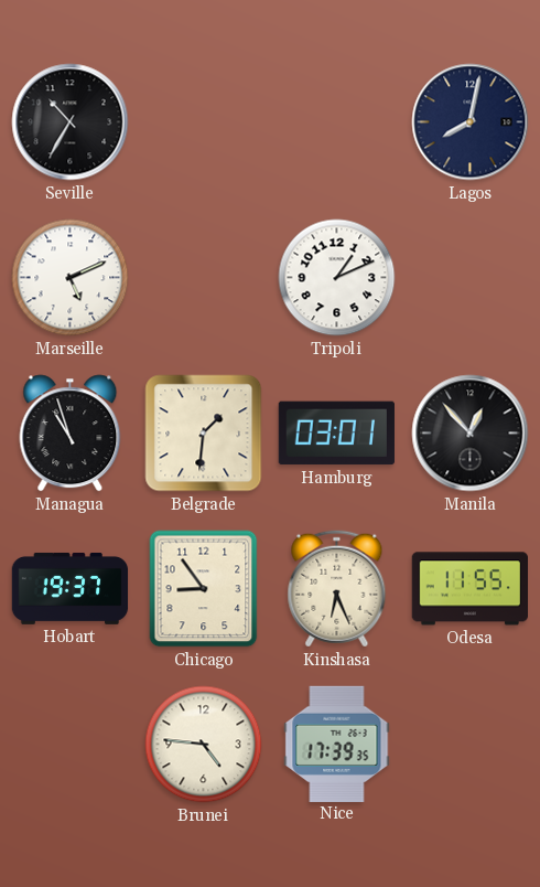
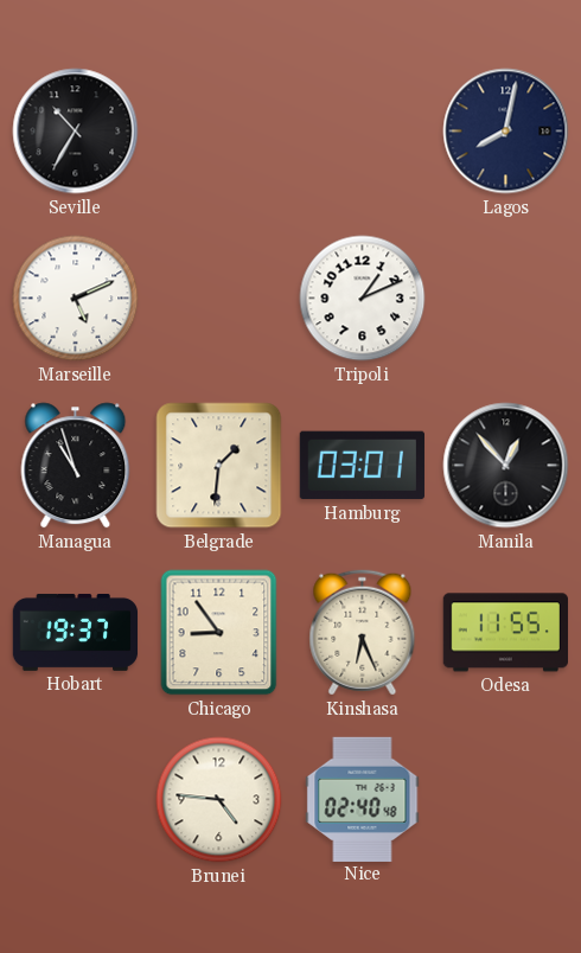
Nice: 17:39 -> 02:40 (363, 799)
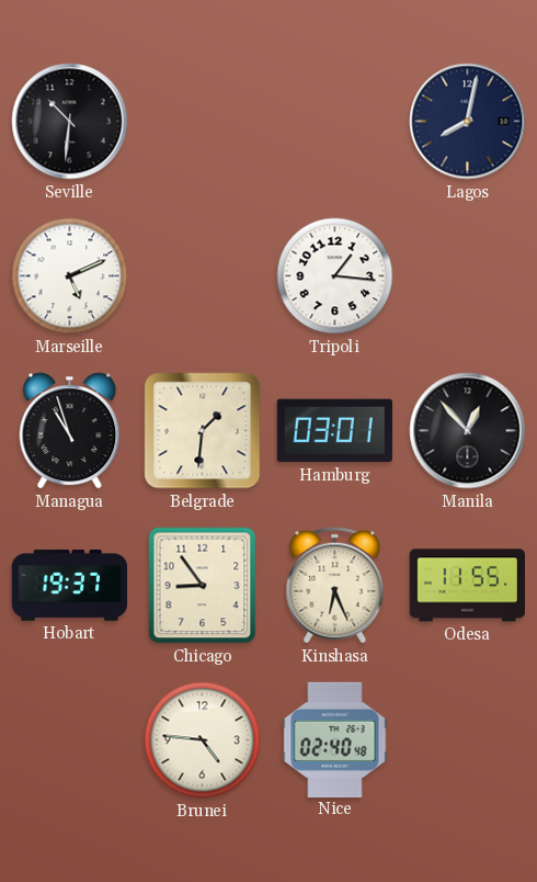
Seville: 10:35 -> 10:31 (70, 122)
Tripoli: 1:11 -> 1:16 (335, 276)
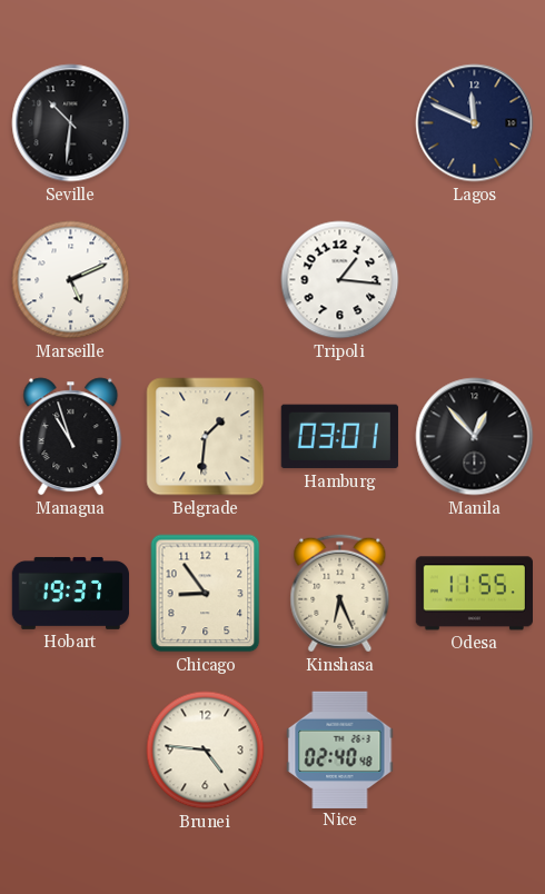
Lagos: 8:02 -> 11:49 (475, 123)
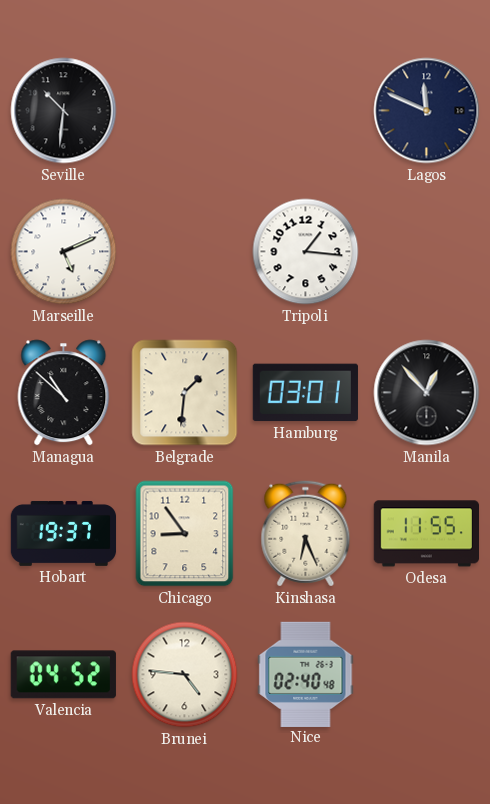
Managua: 10:57 -> 10:52 (64, 393)
Valencia: none -> 04:52 (63, 675)
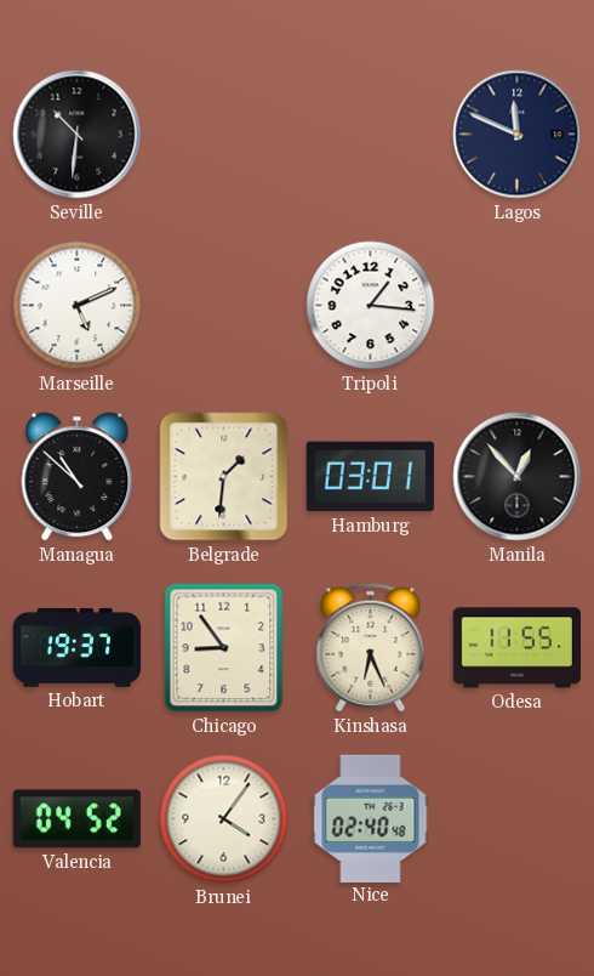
Brunei: 4:46 -> 4:06 (224, 819)
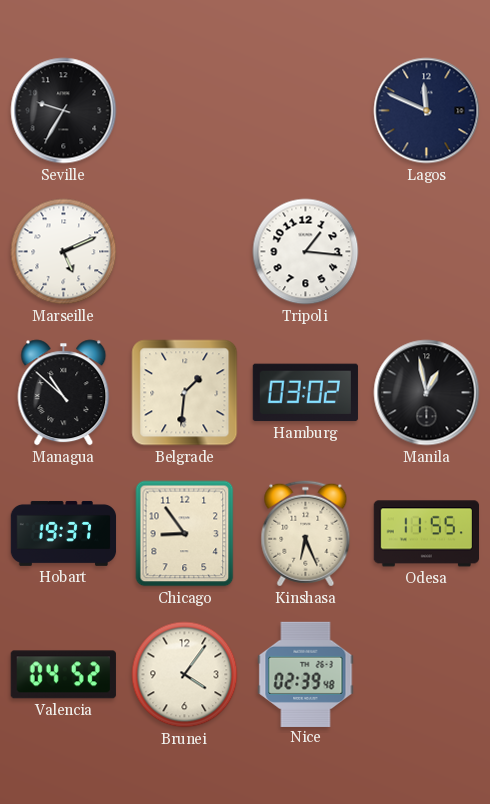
Seville: 10:31 -> 9:35 (64, 111)
Hamburg: 03:01 -> 03:02 (305, 393)
Manila: 12:53 -> 12:58 (427, 393)
Nice: 02:40 -> 02:39 (306, 674)
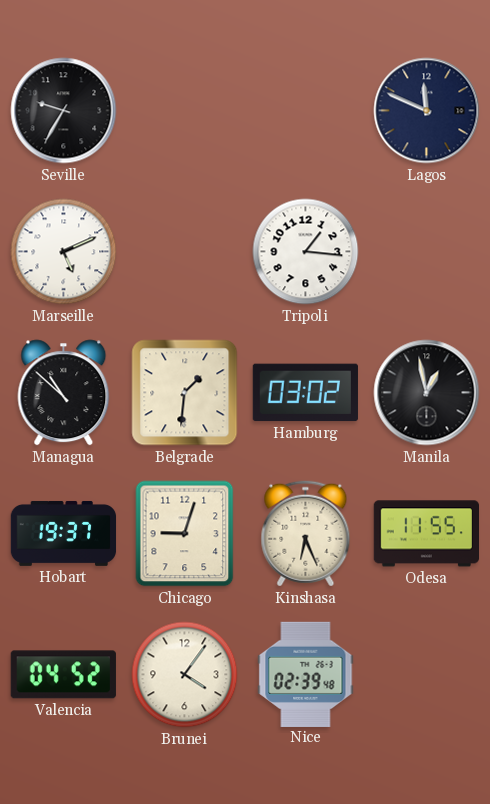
Chicago: 8:54 -> 9:03 (185, 534)
